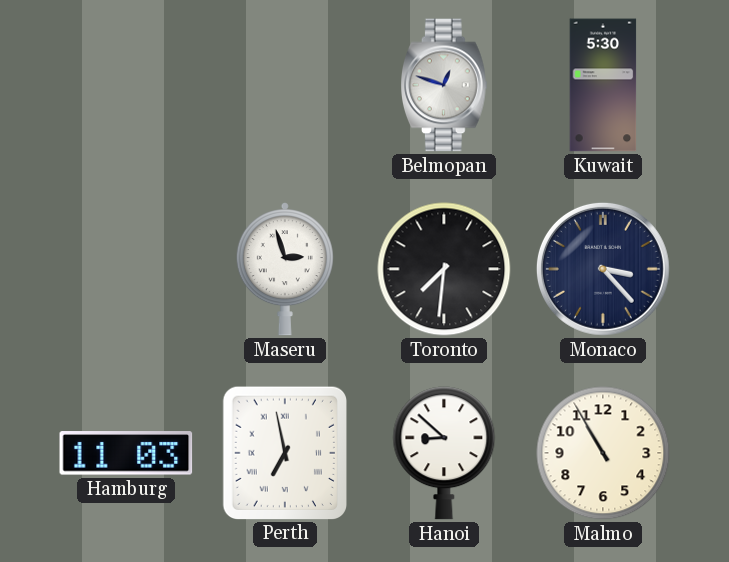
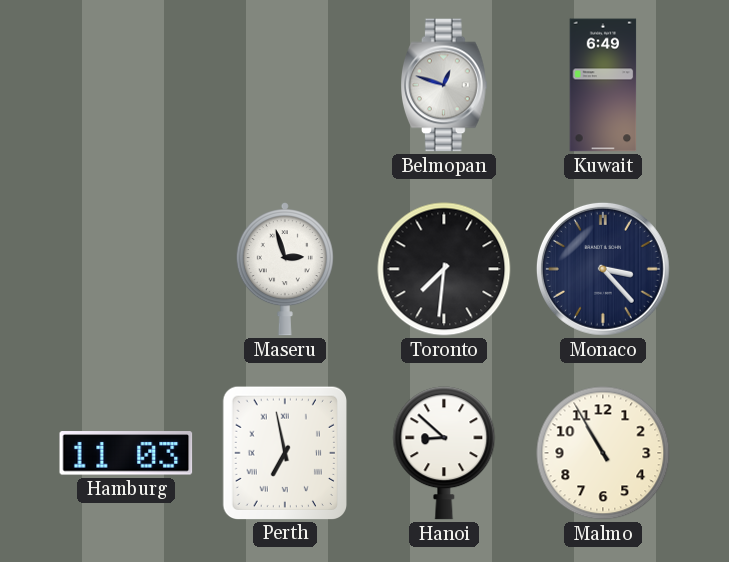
Kuwait: 5:30 -> 6:49 (603, 85)
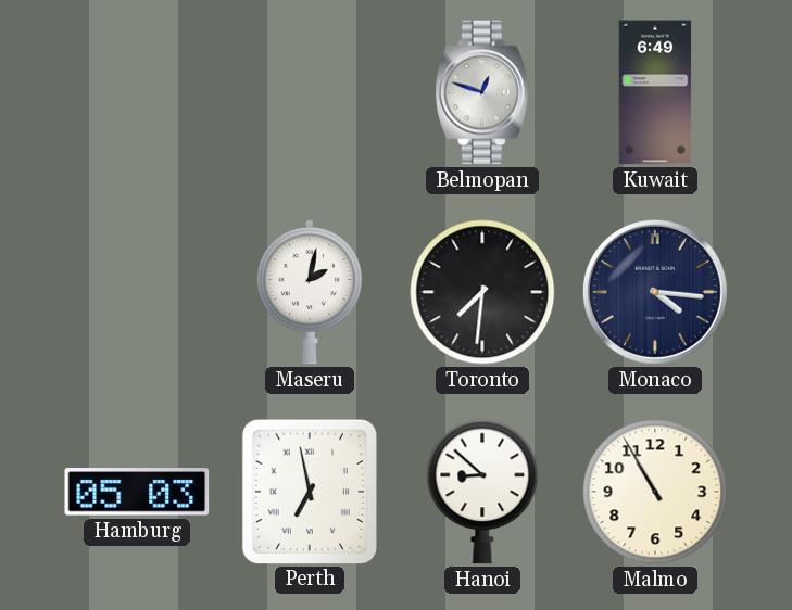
Maseru: 2:57 -> 2:02 (310, 293)
Monaco: 3:23 -> 4:16 (655, 292)
Hamburg: 11:03 -> 05:03 (137, 492)
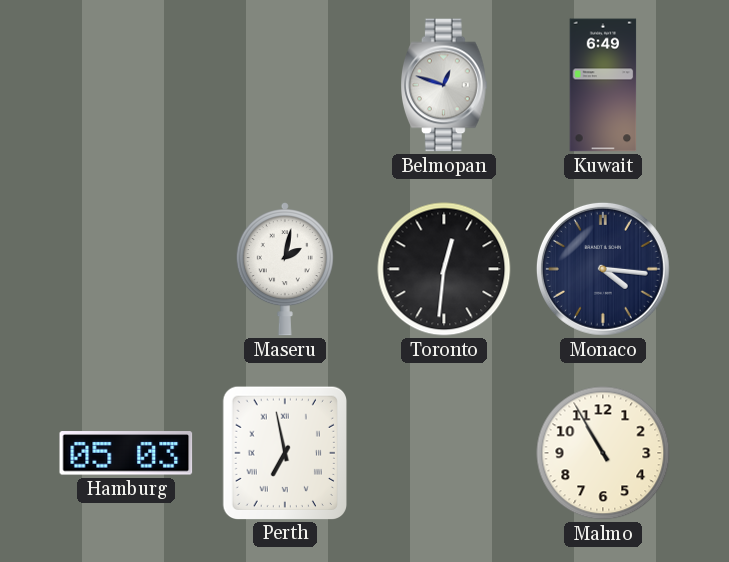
Toronto: 7:31 -> 12:31 (444, 269)
Hanoi: 8:52 -> none (482, 492)
